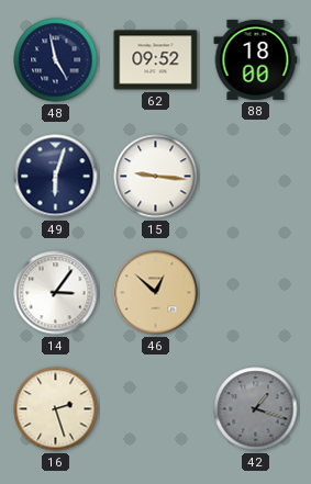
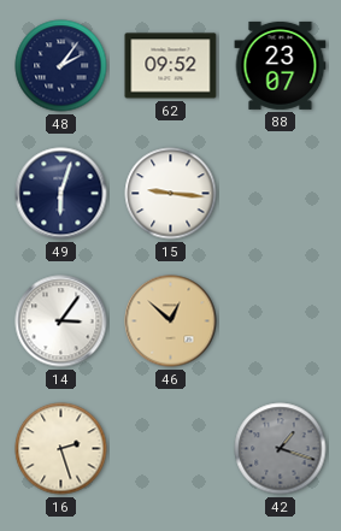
48: 4:58 -> 2:06 (61, 66)
88: 18:00 -> 23:07 (281, 65)
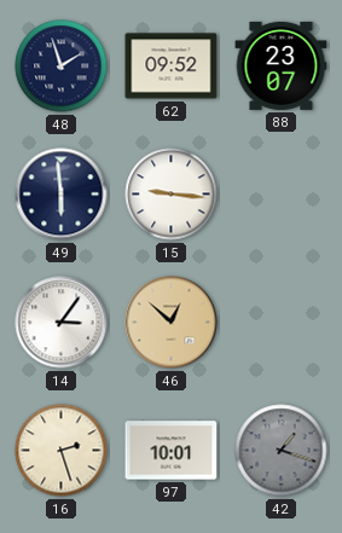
48: 2:06 -> 1:57 (62, 66)
49: 6:03 -> 5:59 (62, 195)
97: none -> 10:01 (172, 451)
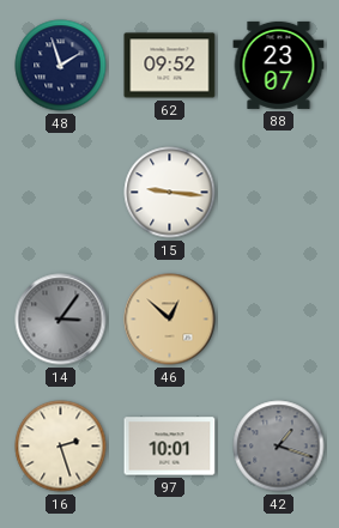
49: 5:59 -> none (62, 195)
14 dial: white -> grey (61, 320)
